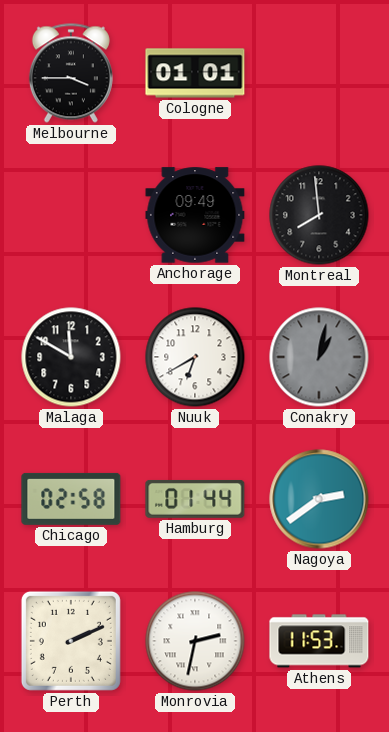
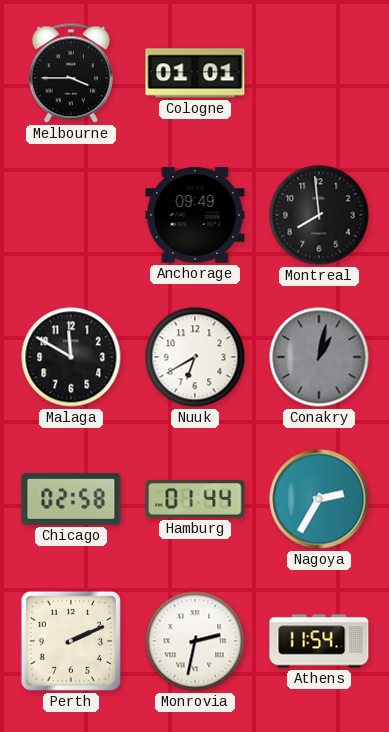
Nagoya: 2:39 -> 2:35 (319, 499)
Athens: 11:53 -> 11:54 (319, 641)
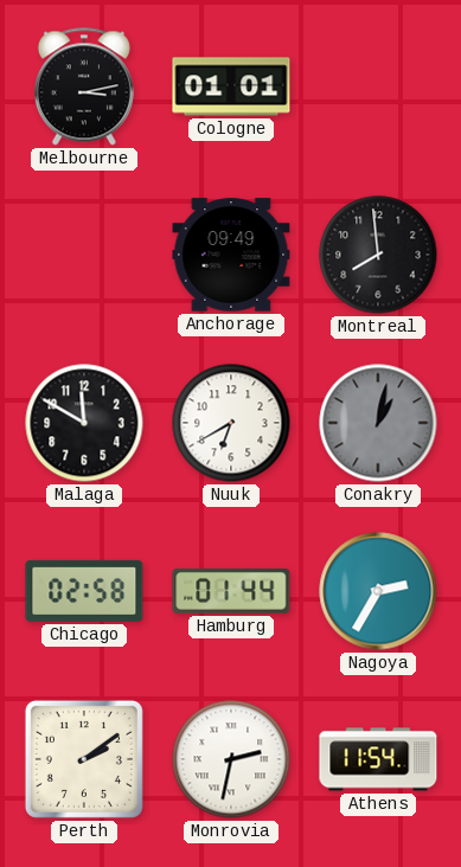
Melbourne: 3:45 -> 3:13 (84, 86)
Perth: 2:11 -> 2:09 (84, 759)
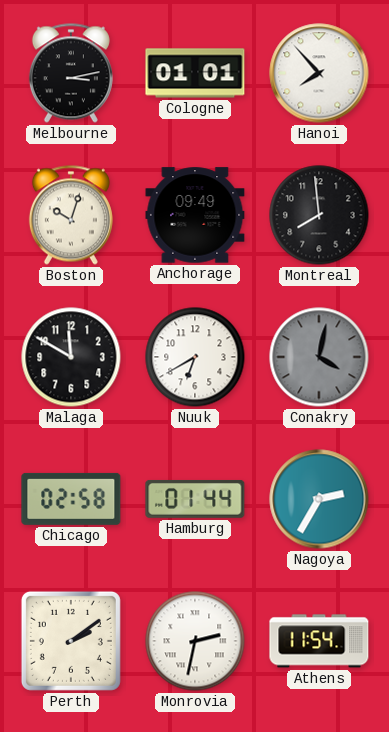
Hanoi: none -> 7:53 (319, 73)
Boston: none -> 10:03 (71, 215)
Conakry: 1:02 -> 4:02 (319, 357)
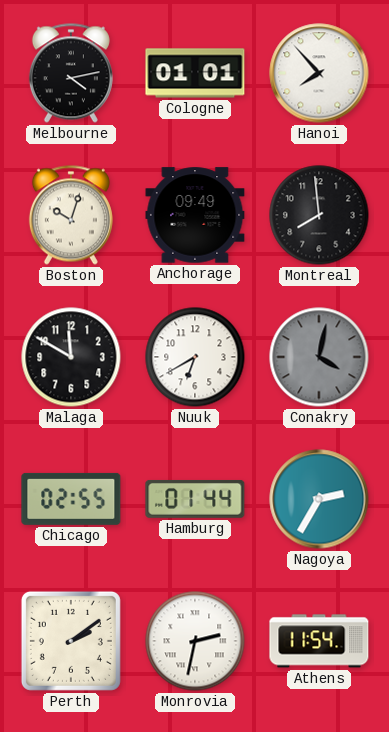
Melbourne: 3:13 -> 4:13 (71, 73)
Chicago: 02:58 -> 02:55 (71, 499)
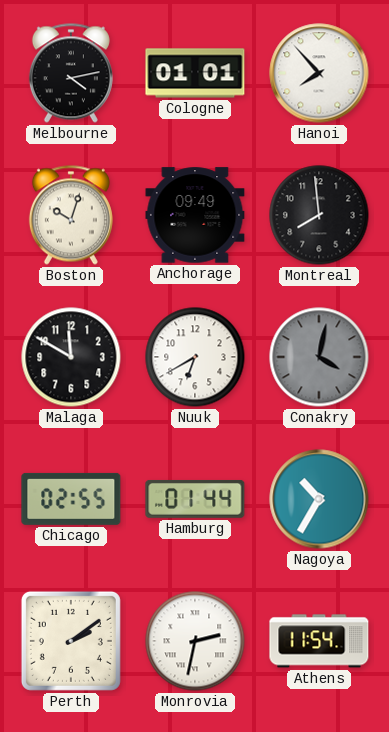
Nagoya: 2:35 -> 10:35 (319, 499)
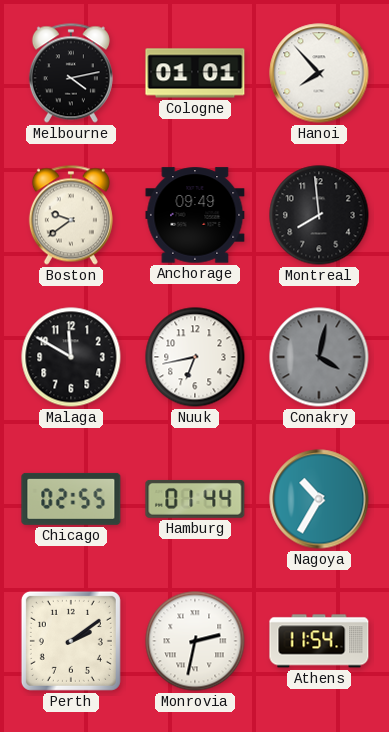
Boston: 10:03 -> 9:39 (71, 215)
Nuuk: 6:40 -> 6:43 (195, 357)
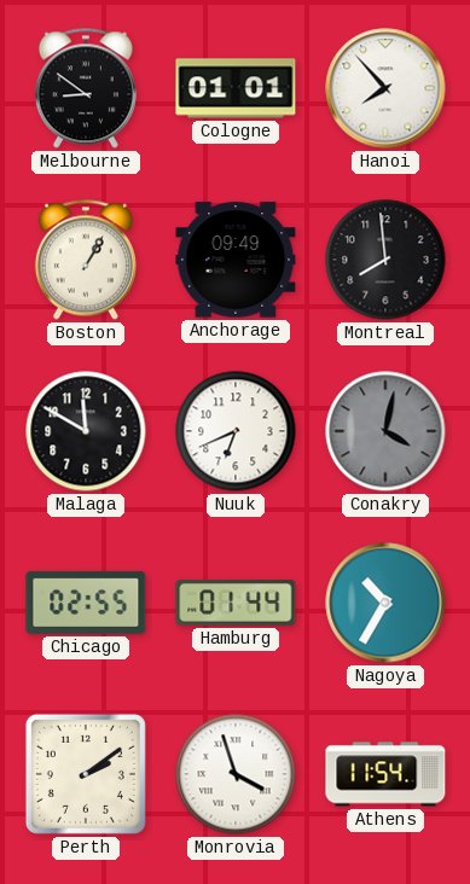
Melbourne: 4:13 -> 8:51 (86, 88)
Boston: 9:39 -> 1:05 (86, 260)
Nuuk: 6:43 -> 6:41 (236, 431)
Monrovia: 2:32 -> 3:57 (236, 774)
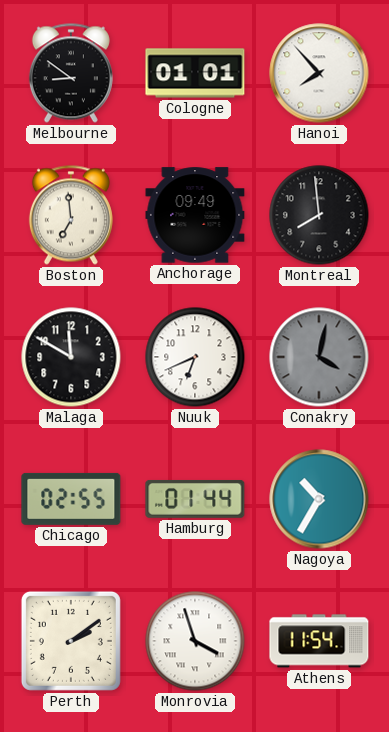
Boston: 1:05 -> 6:59 (71, 215)
